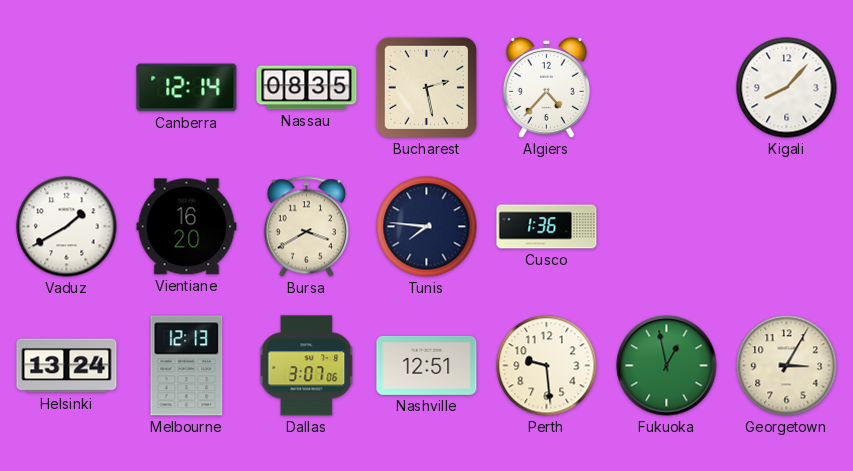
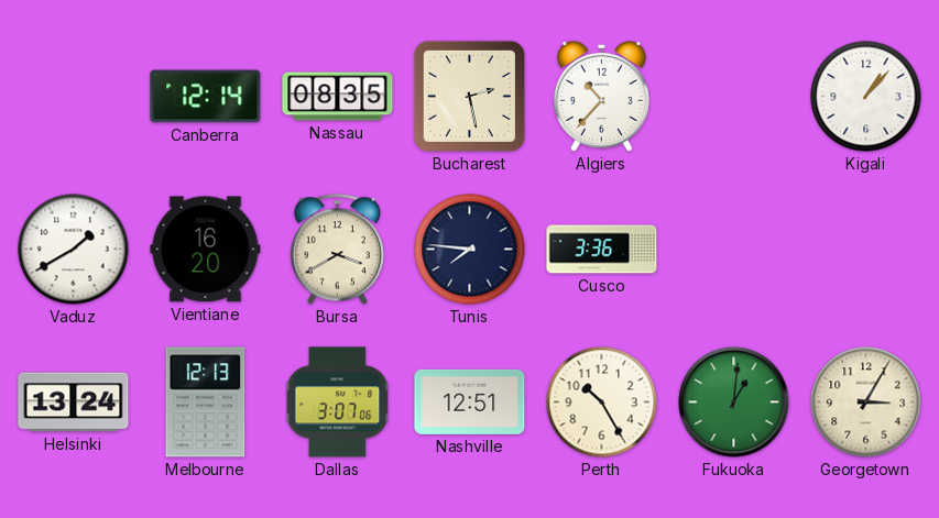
Algiers: 4:37 -> 10:37 (601, 96)
Kigali: 8:07 -> 1:07 (866, 97)
Cusco: 1:36 -> 3:36 (602, 250)
Perth: 9:29 -> 10:25 (602, 403)
Fukuoka: 12:58 -> 1:01 (734, 403)
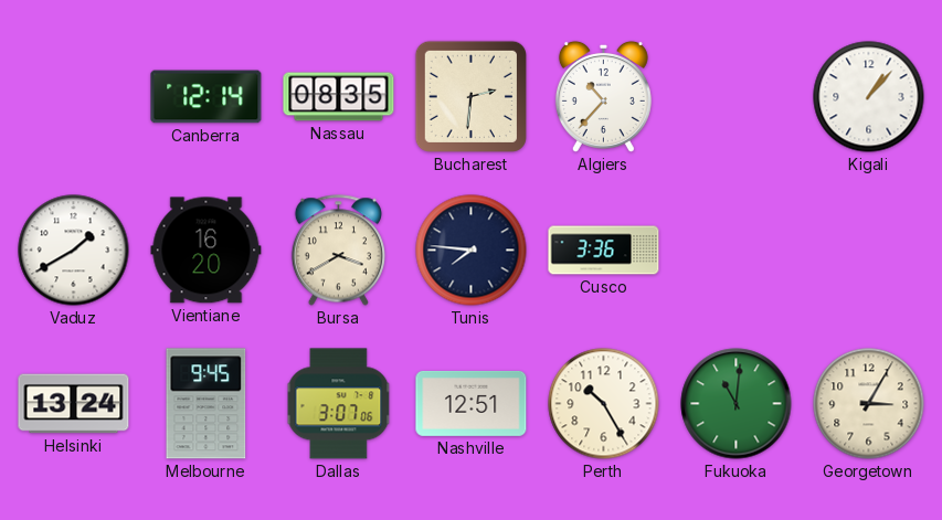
Bucharest: 2:28 -> 2:31 (470, 96)
Melbourne: 12:13 -> 9:45 (207, 404)
Fukuoka: 1:01 -> 11:01 (737, 404)
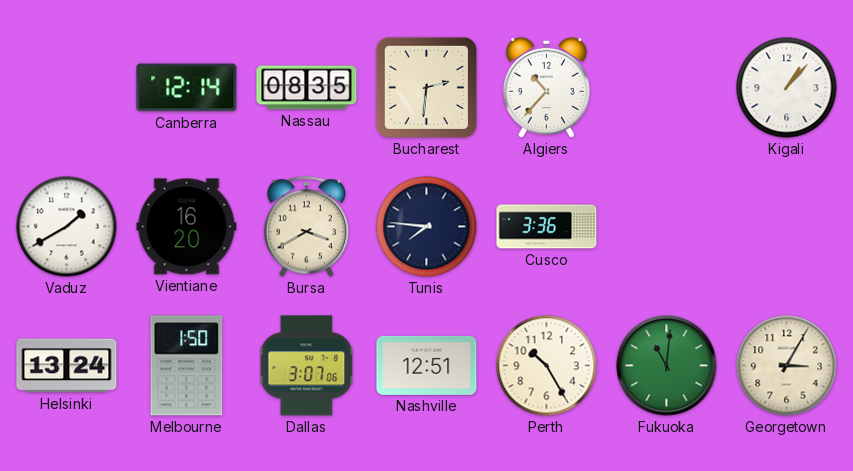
Melbourne: 9:45 -> 1:50 (187, 366)
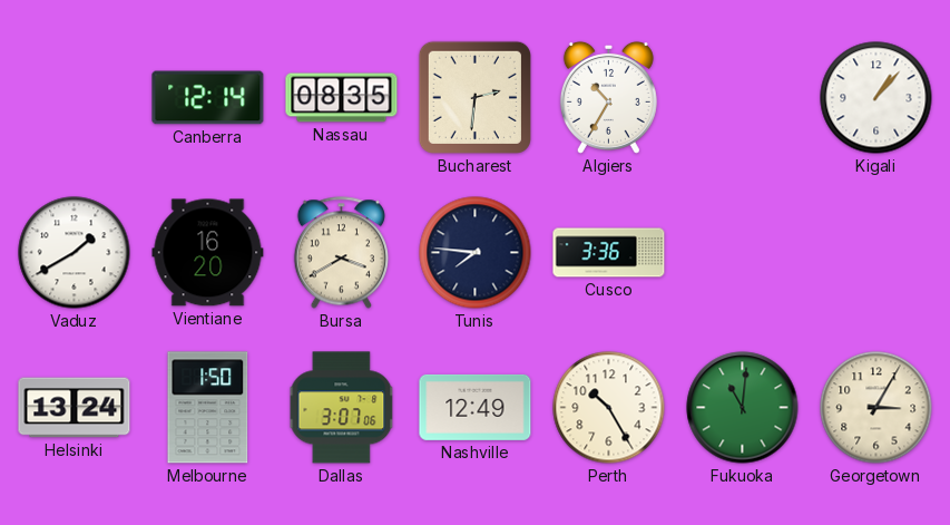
Algiers: 10:37 -> 10:35 (608, 97)
Nashville: 12:51 -> 12:49 (476, 407)
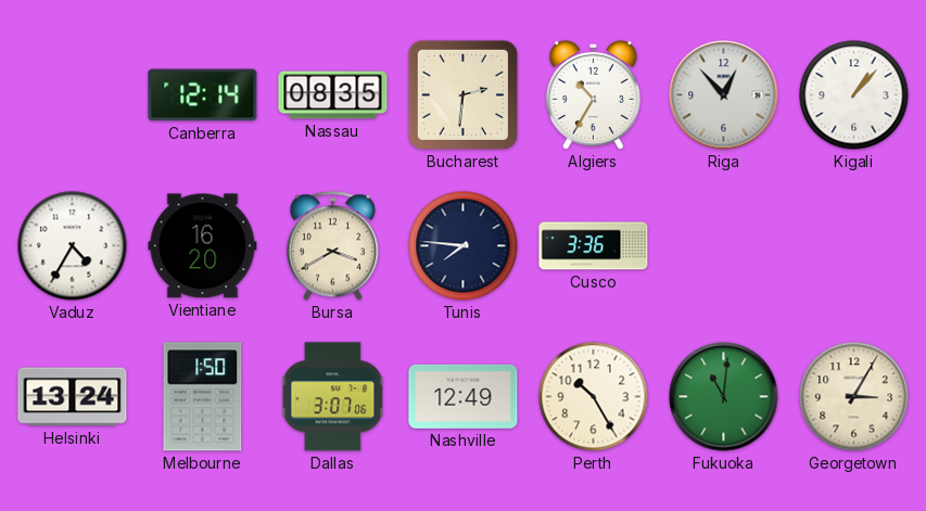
Riga: none -> 12:53 (724, 95)
Vaduz: 1:40 -> 4:35 (73, 246)
